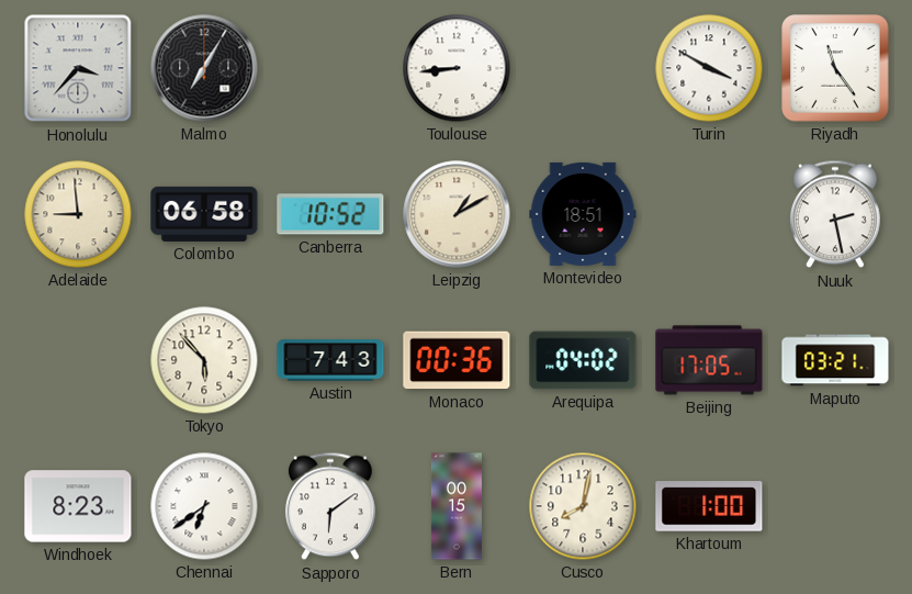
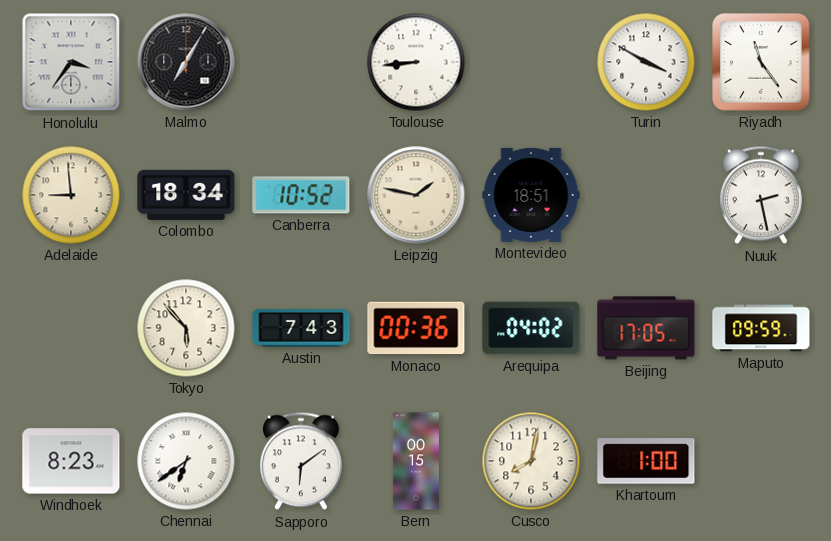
Honolulu: 3:37 -> 3:36 (71, 62)
Colombo: 06:58 -> 18:34 (186, 195)
Leipzig: 1:10 -> 1:47 (416, 195)
Maputo: 03:21 -> 09:59 (761, 328)
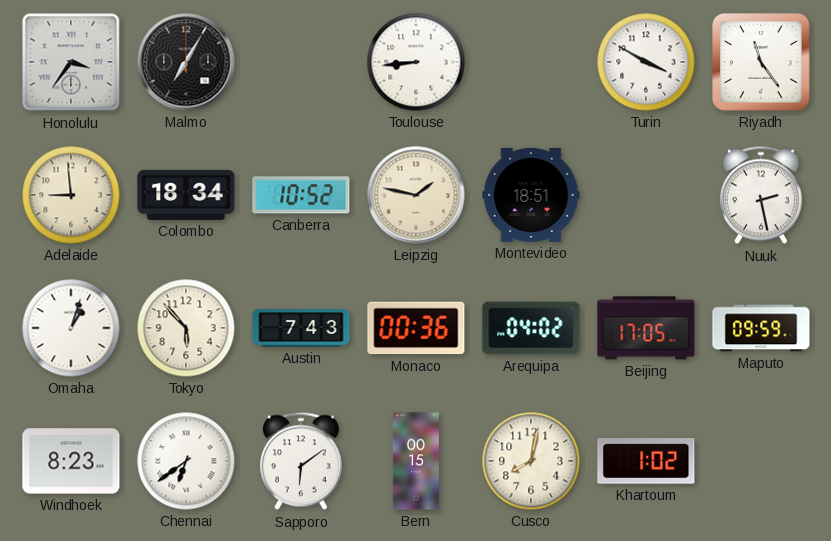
Omaha: none -> 1:03 (71, 328)
Khartoum: 1:00 -> 1:02 (646, 461)
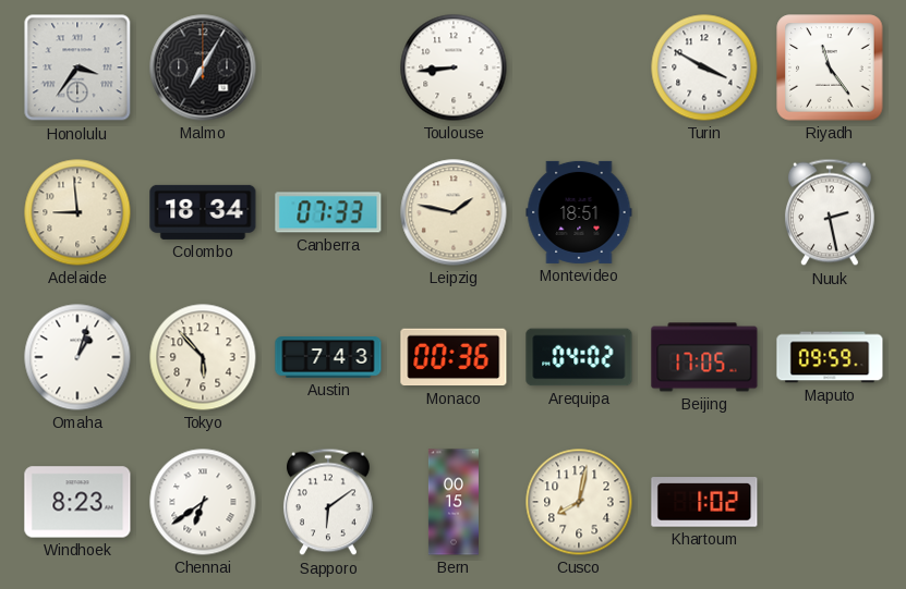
Canberra: 10:52 -> 07:33 (328, 212)
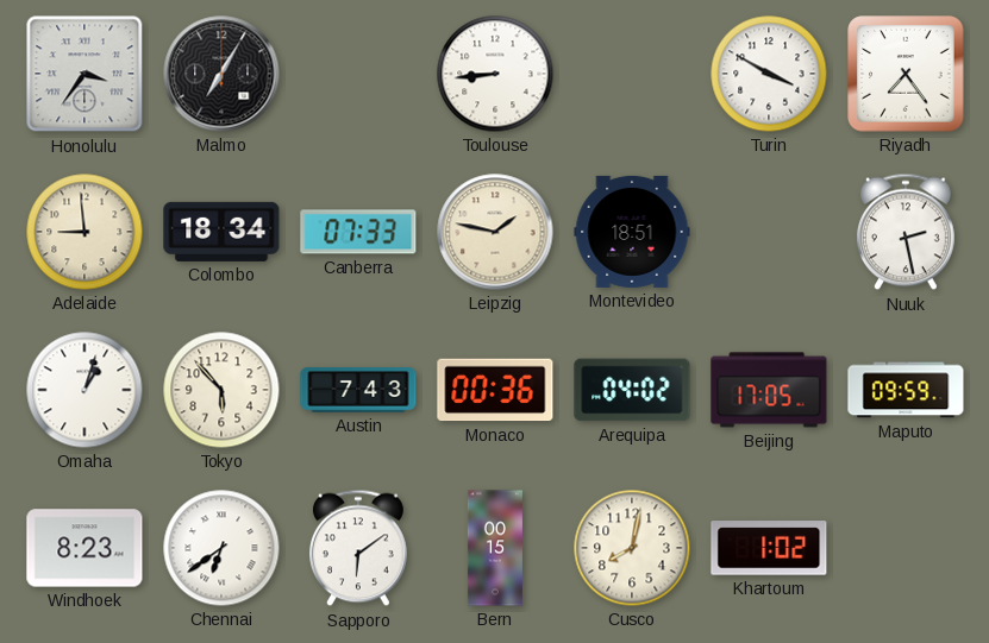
Riyadh: 11:24 -> 7:24 (906, 74)
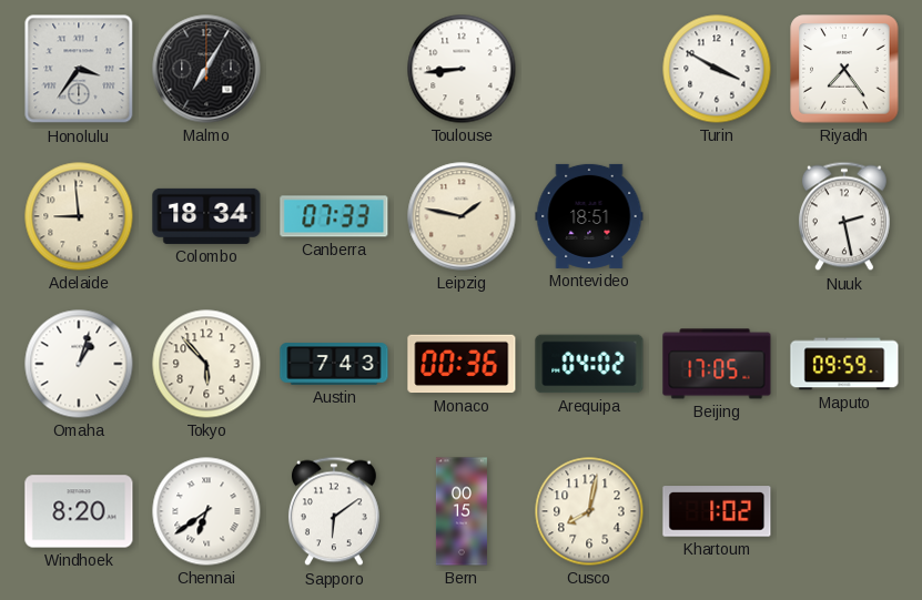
Windhoek: 8:23 -> 8:20 (79, 511)
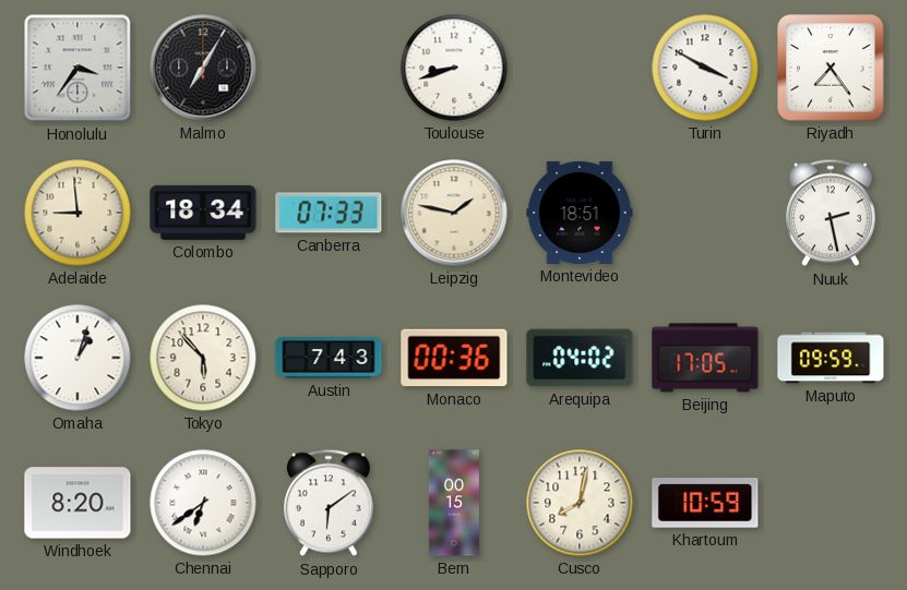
Toulouse: 8:44 -> 8:42 (454, 68)
Khartoum: 1:02 -> 10:59 (705, 503)
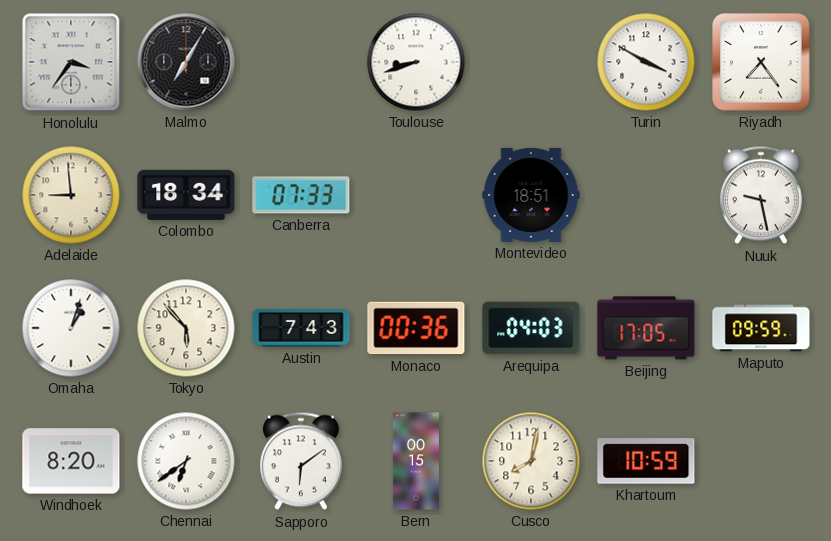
Leipzig: 1:47 -> none (454, 213)
Nuuk: 2:28 -> 9:28 (761, 195)
Arequipa: 04:02 -> 04:03 (531, 328)
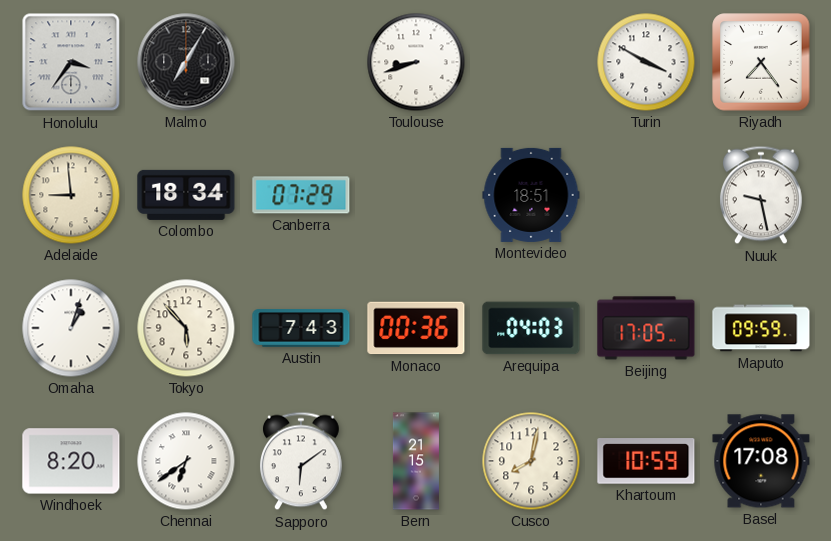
Canberra: 07:33 -> 07:29 (301, 195)
Bern: 00:15 -> 21:15 (416, 461)
Basel: none -> 17:08 (761, 461)
